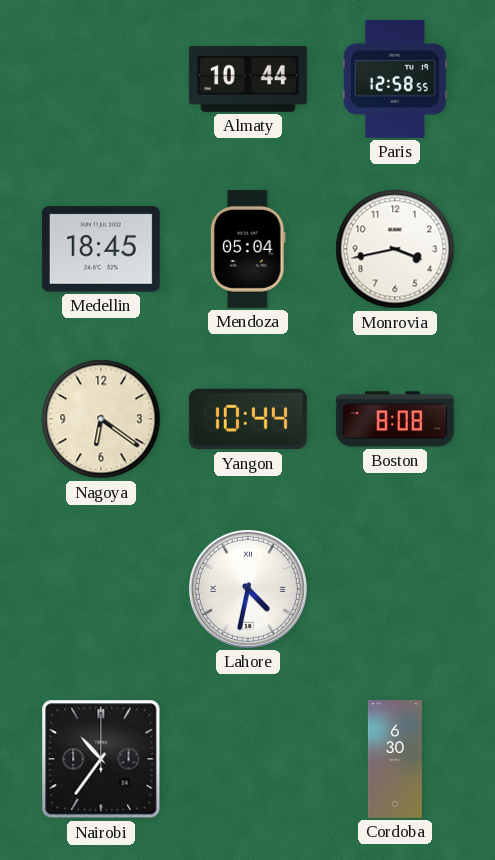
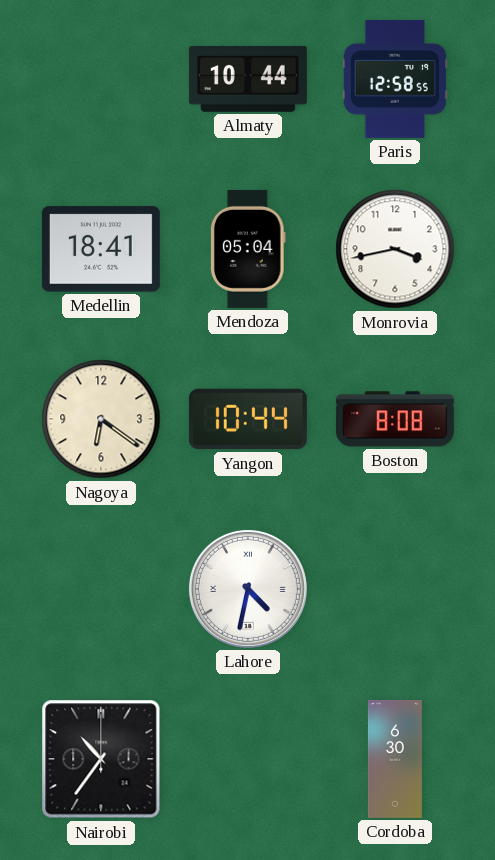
Medellin: 18:45 -> 18:41 (101, 249)
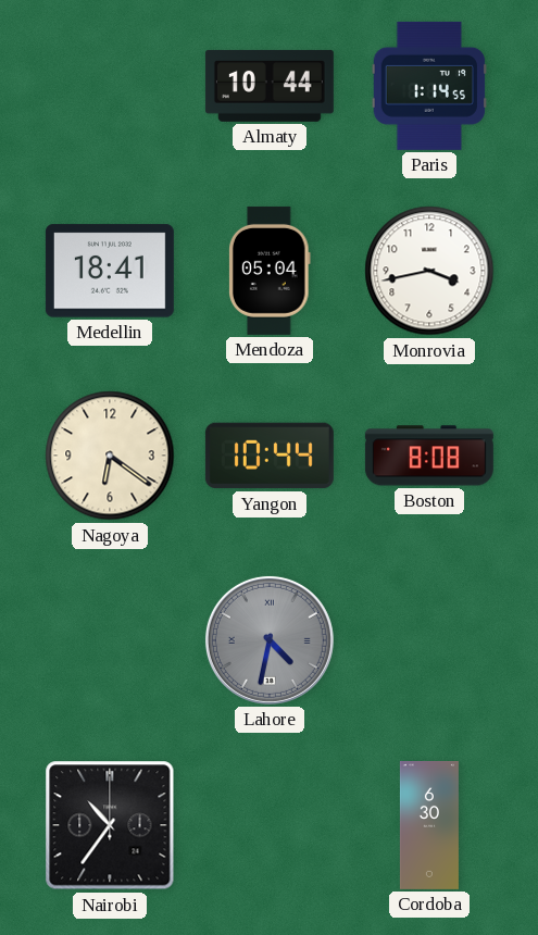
Paris: 12:58 -> 1:14 (428, 86)
Lahore dial: white -> grey (270, 640)
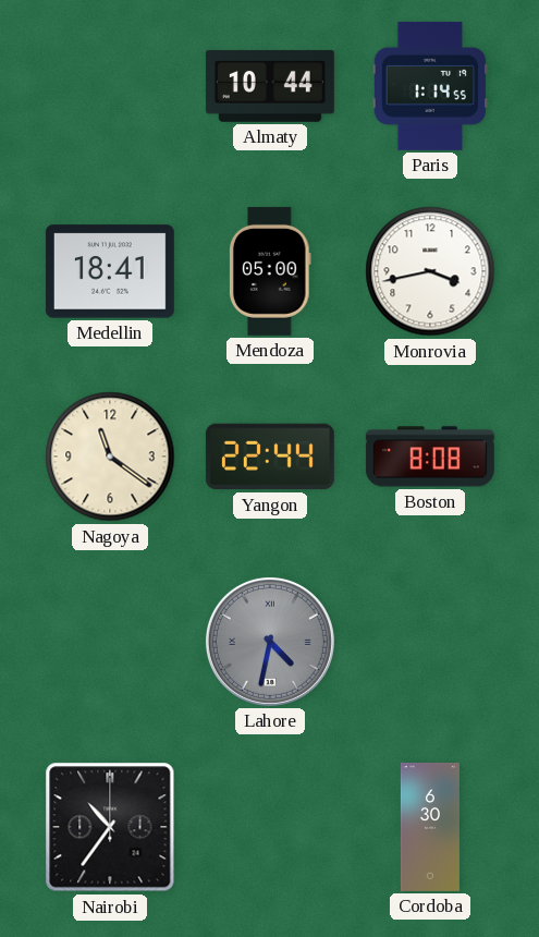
Mendoza: 05:04 -> 05:00 (270, 271)
Nagoya: 6:21 -> 11:21 (110, 457)
Yangon: 10:44 -> 22:44 (270, 457)
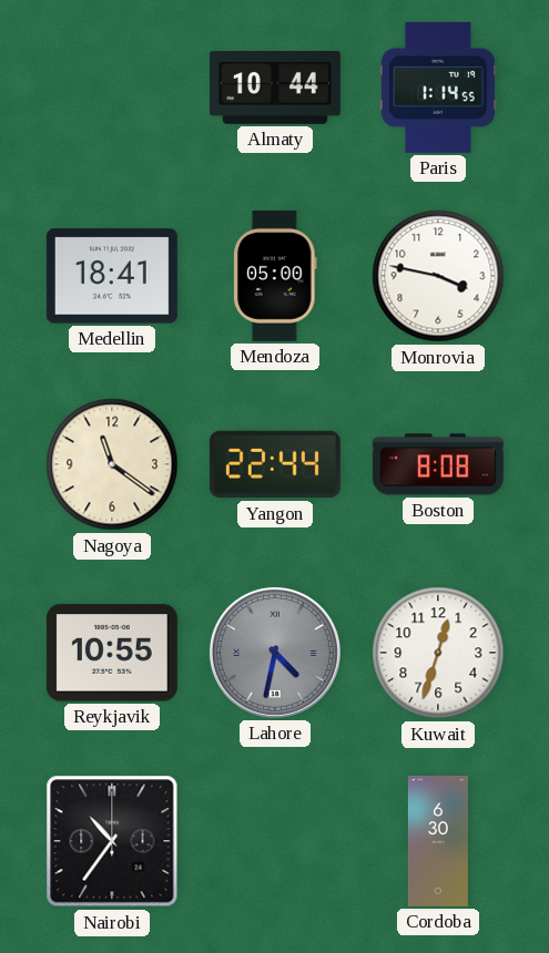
Monrovia: 3:43 -> 3:47 (438, 276)
Reykjavik: none -> 10:55 (112, 653)
Kuwait: none -> 12:33 (438, 653)
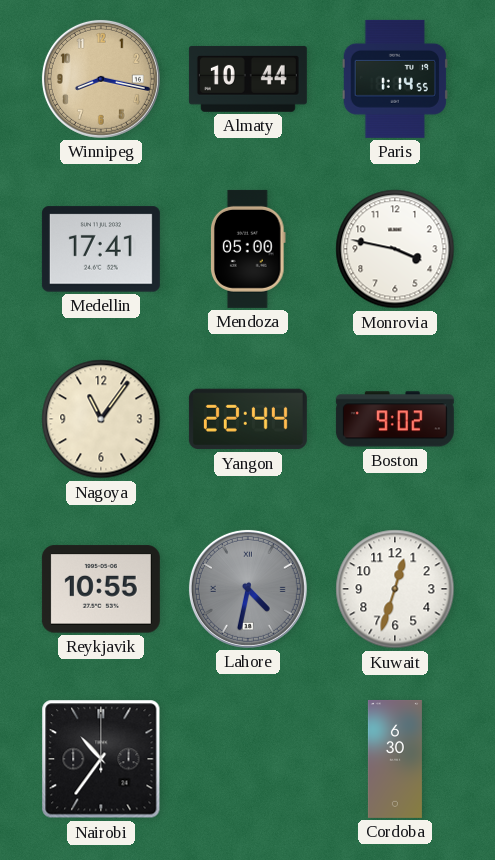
Winnipeg: none -> 8:17 (101, 79)
Medellin: 18:41 -> 17:41 (101, 249)
Nagoya: 11:21 -> 11:06 (101, 419)
Boston: 8:08 -> 9:02 (395, 419)
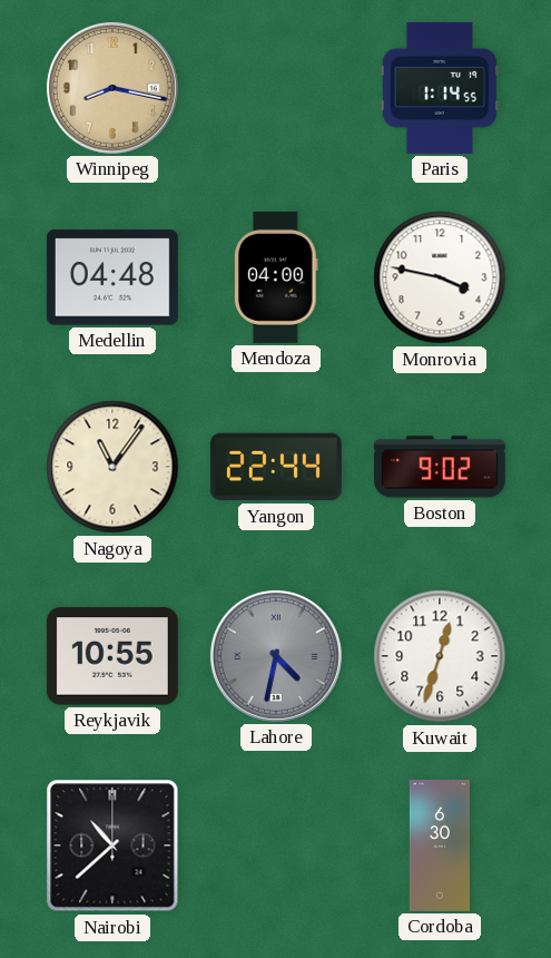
Almaty: 10:44 -> none (248, 79)
Medellin: 17:41 -> 04:48 (112, 277)
Mendoza: 05:00 -> 04:00 (276, 277)
Nairobi: 10:36 -> 10:38 (112, 845)
